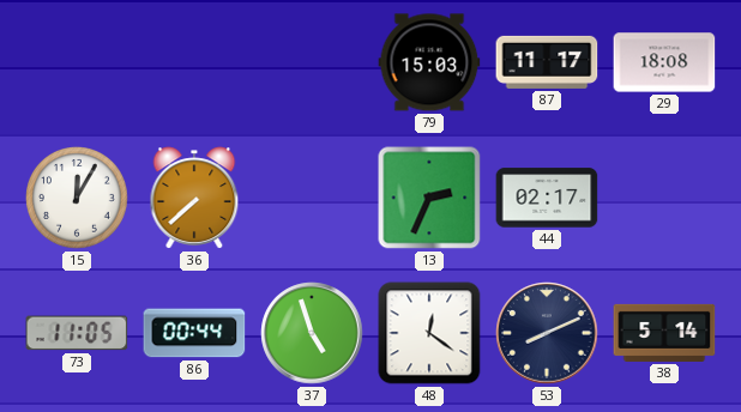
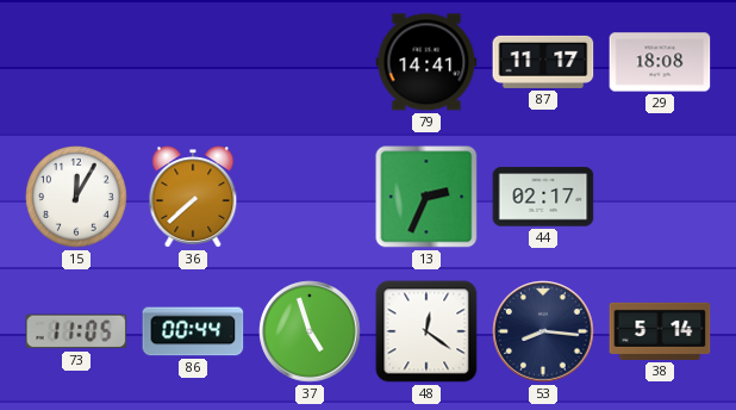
79: 15:03 -> 14:41 (426, 62)
53: 8:11 -> 8:16 (543, 331)
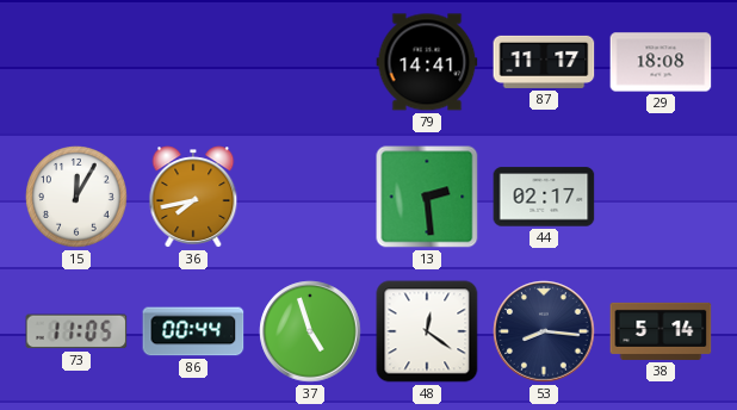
36: 7:38 -> 7:43 (193, 197)
13: 2:34 -> 2:29 (427, 197)
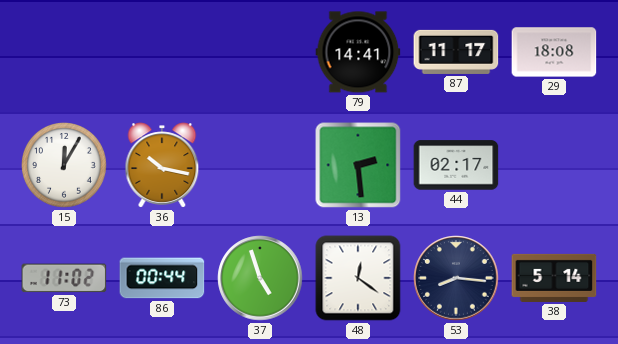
36: 7:43 -> 10:17 (162, 165)
73: 11:05 -> 11:02 (64, 278)
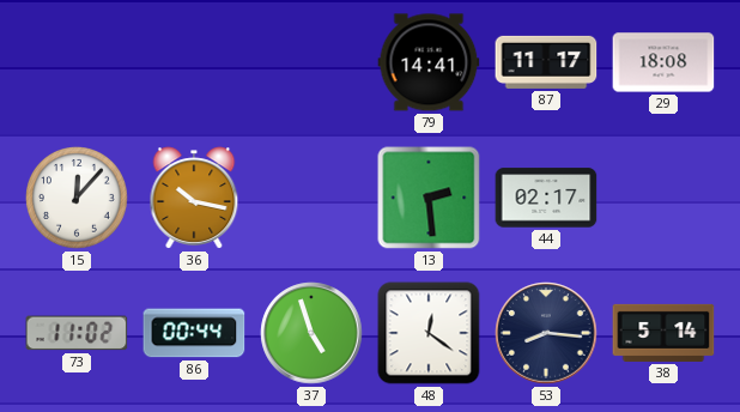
15: 12:05 -> 12:07 (77, 198)
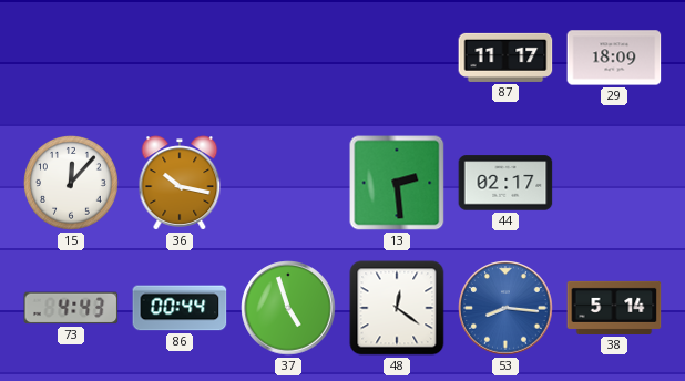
79: 14:41 -> none (429, 62)
29: 18:08 -> 18:09 (614, 58)
73: 11:02 -> 4:43 (71, 308)
53 dial: navy -> blue (505, 308)
